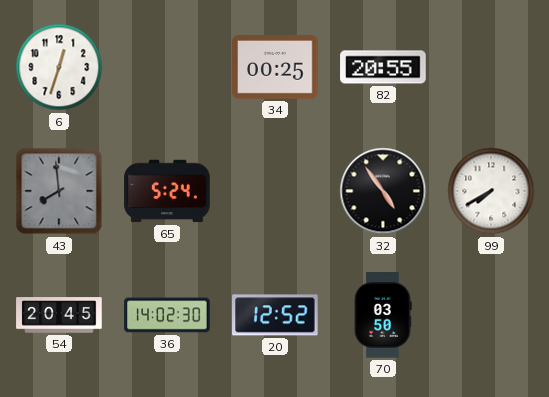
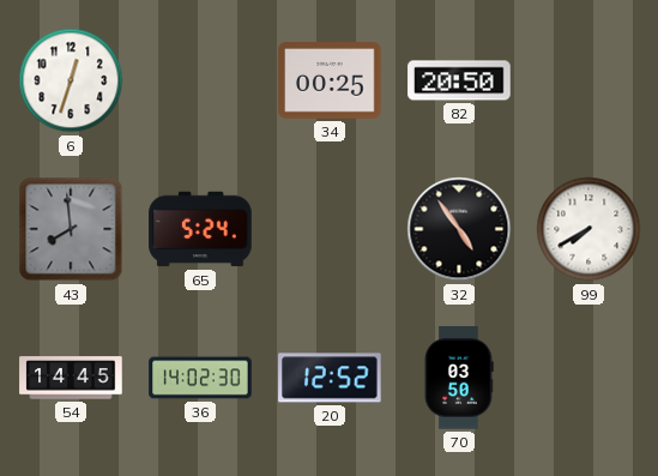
82: 20:55 -> 20:50 (459, 80)
54: 20:45 -> 14:45 (71, 378)
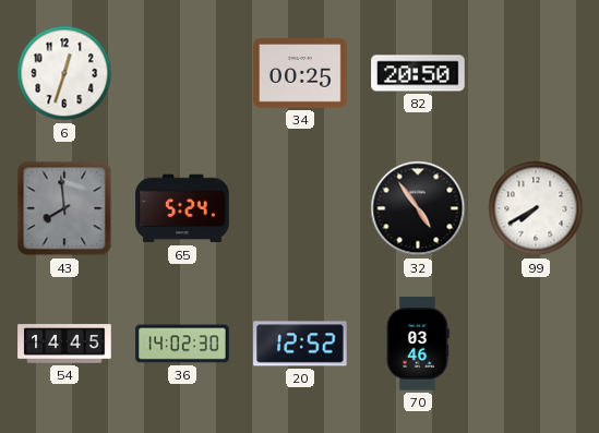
70: 03:50 -> 03:46 (418, 344)
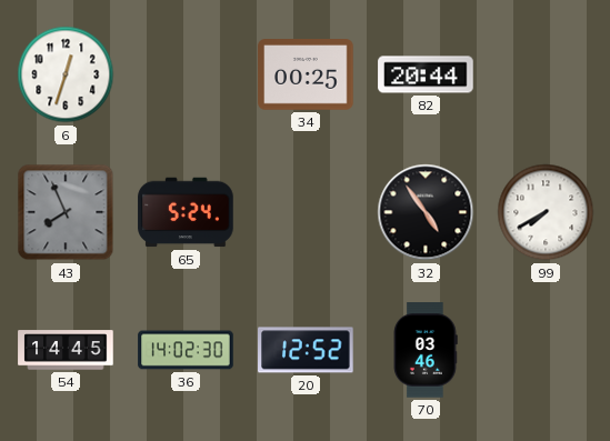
82: 20:50 -> 20:44 (426, 74)
43: 7:59 -> 7:56 (66, 212)
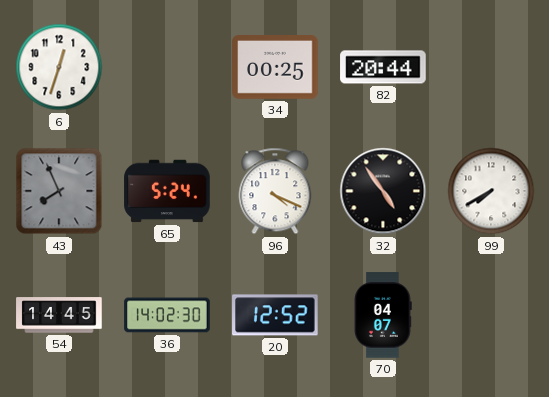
96: none -> 4:19 (275, 191)
70: 03:46 -> 04:07 (383, 315)
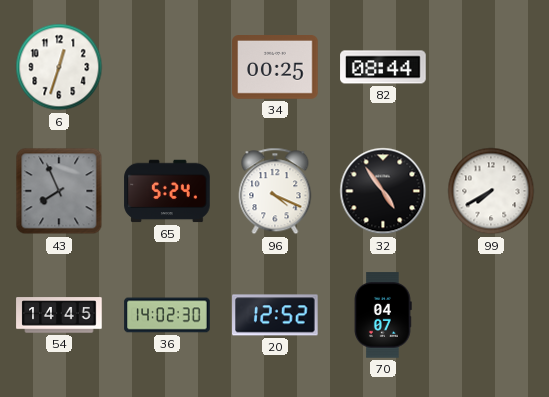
82: 20:44 -> 08:44 (383, 67)
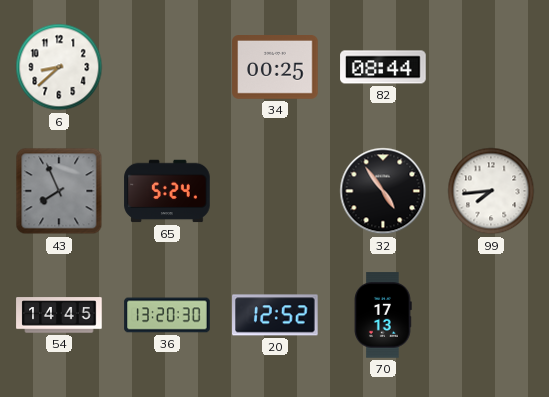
6: 12:33 -> 8:38 (59, 67)
96: 4:19 -> none (275, 191)
99: 7:40 -> 7:44 (491, 191)
36: 14:02 -> 13:20 (167, 315)
70: 04:07 -> 17:13 (383, 315)
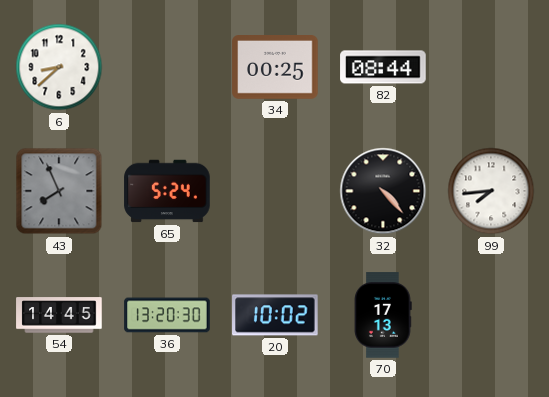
32: 4:54 -> 4:23 (383, 191)
20: 12:52 -> 10:02 (275, 315)
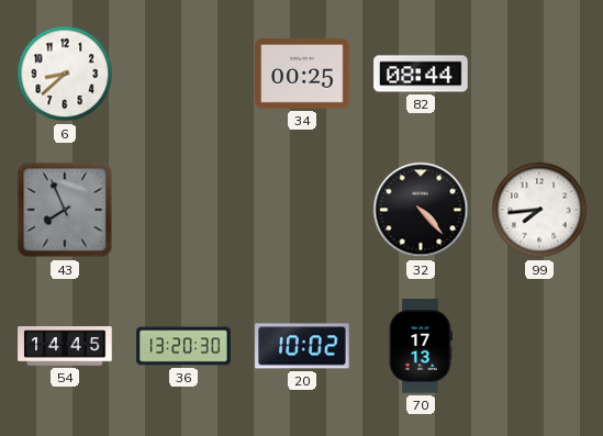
65: 5:24 -> none (167, 191)
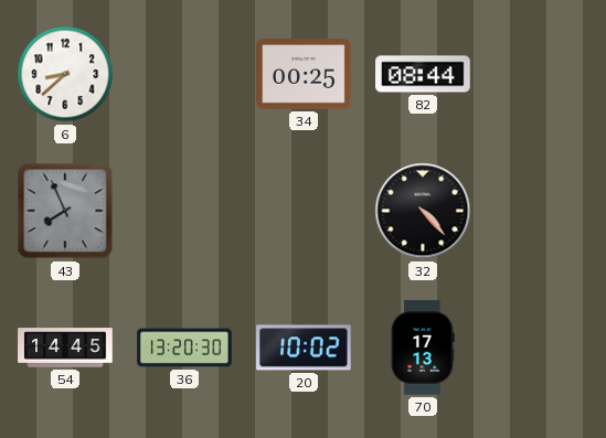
99: 7:44 -> none (539, 210)
